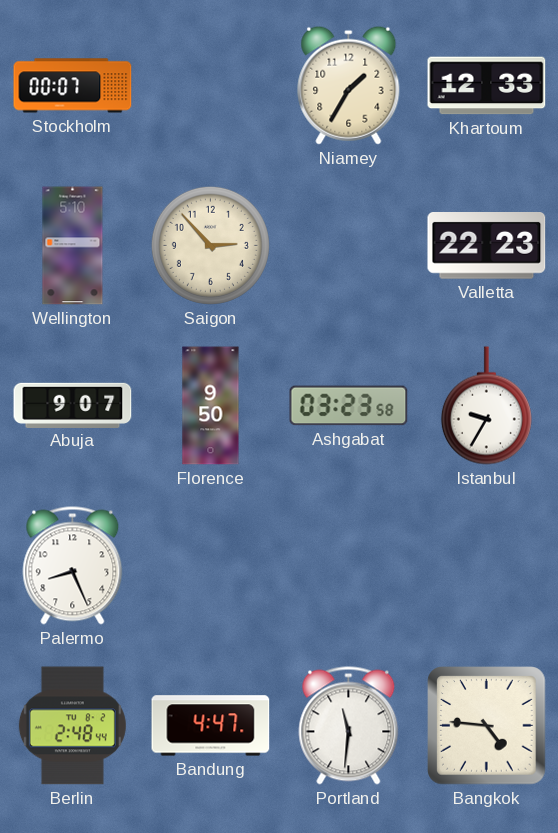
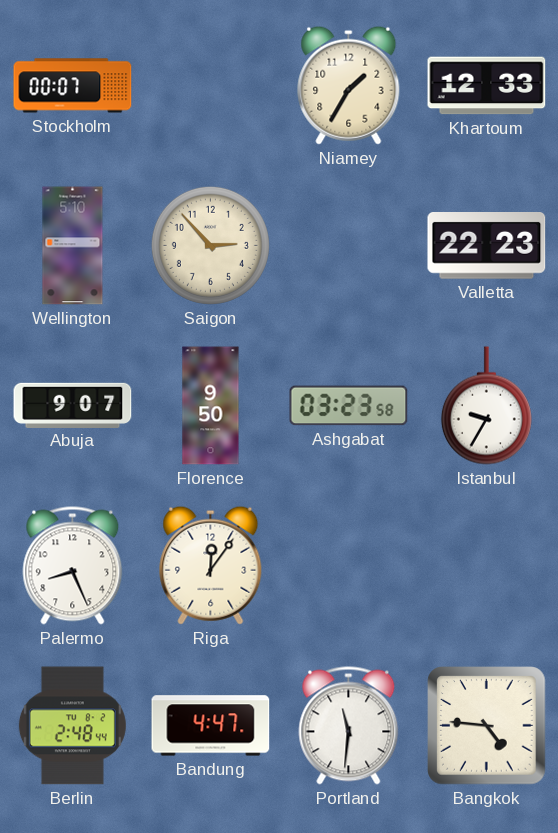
Riga: none -> 12:06 (211, 565)
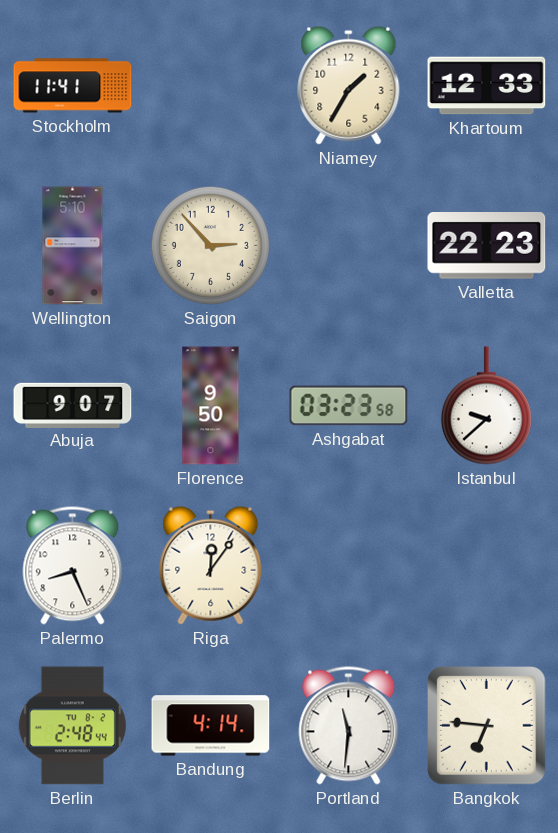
Stockholm: 00:07 -> 11:41 (73, 86)
Istanbul: 9:35 -> 9:38 (486, 406)
Bandung: 4:47 -> 4:14 (211, 726)
Bangkok: 4:46 -> 6:46 (487, 726)
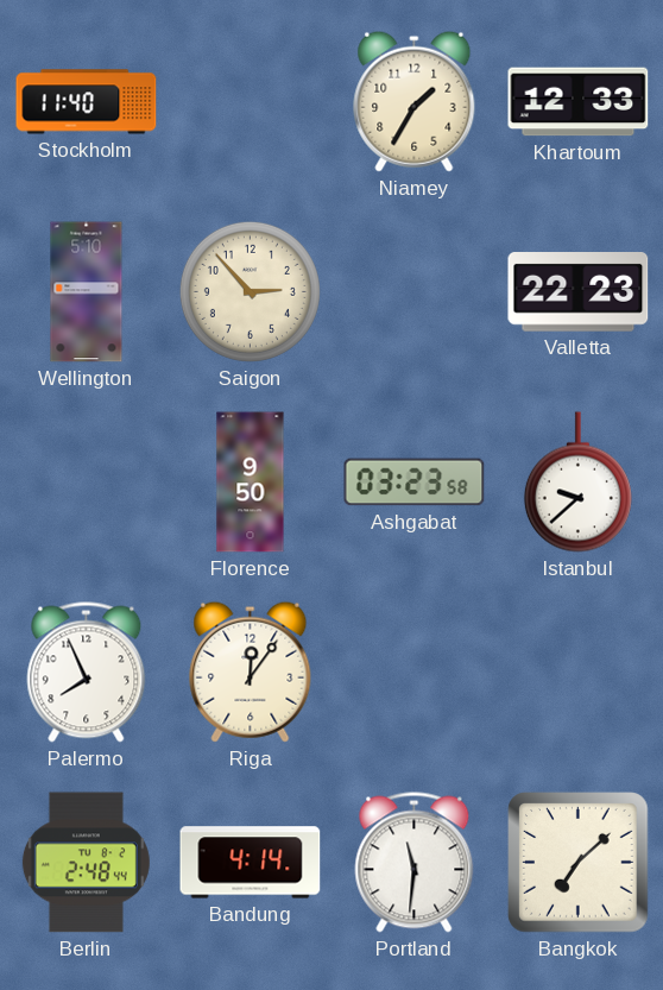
Stockholm: 11:41 -> 11:40 (87, 102)
Abuja: 9:07 -> none (73, 405)
Palermo: 8:26 -> 7:56 (87, 673)
Bangkok: 6:46 -> 7:08 (579, 863)
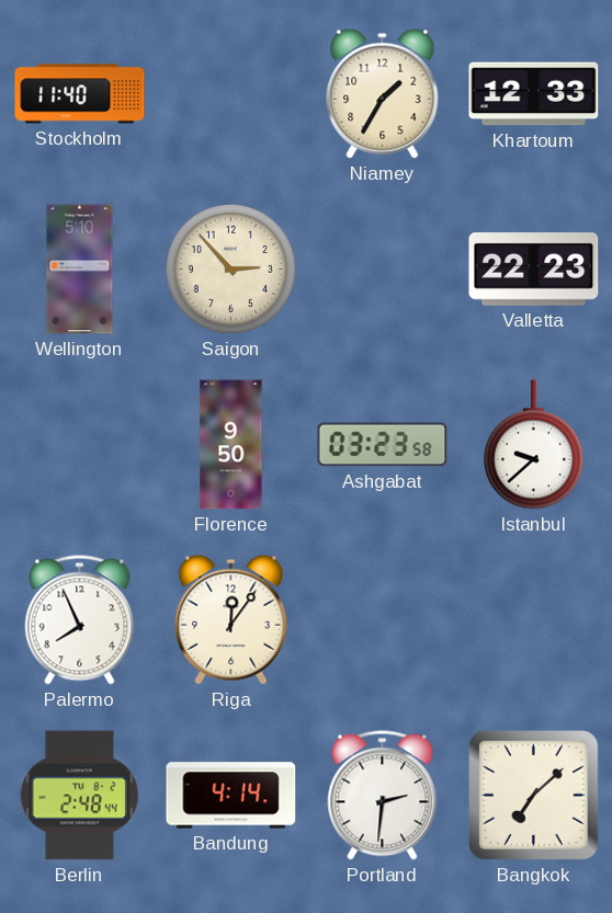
Portland: 11:31 -> 2:31 (383, 796)
